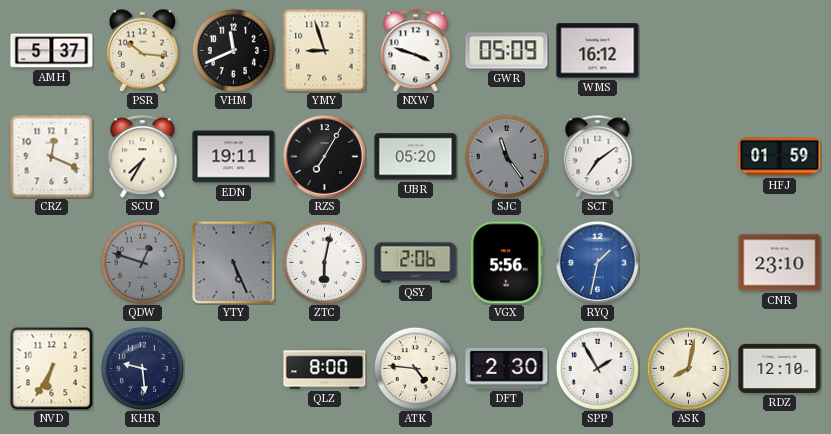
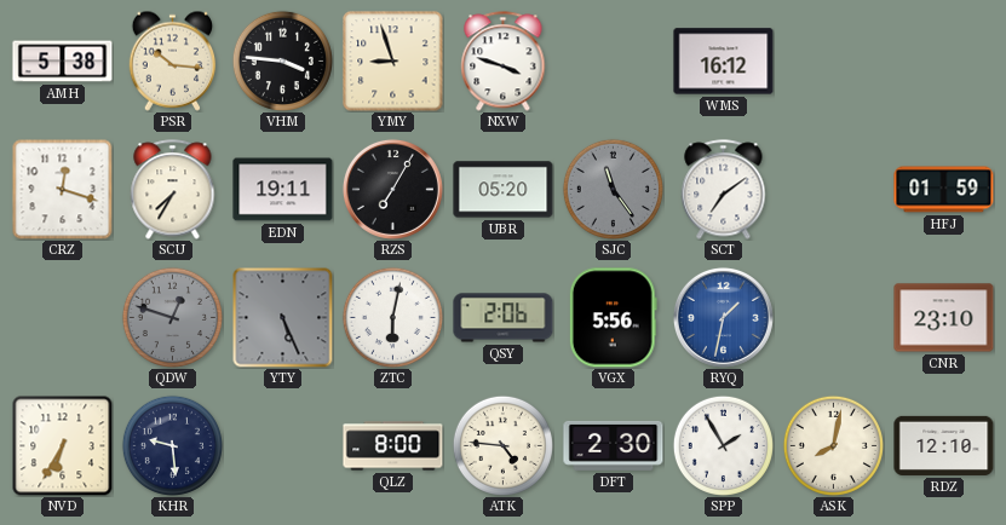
AMH: 5:37 -> 5:38 (63, 62)
VHM: 11:41 -> 3:46 (282, 60)
GWR: 05:09 -> none (507, 51)
CRZ: 12:19 -> 12:18 (62, 189)
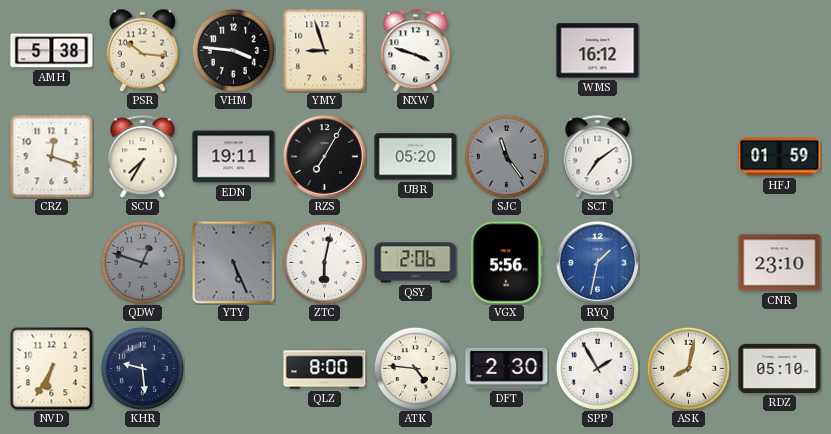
RDZ: 12:10 -> 05:10 (780, 368)
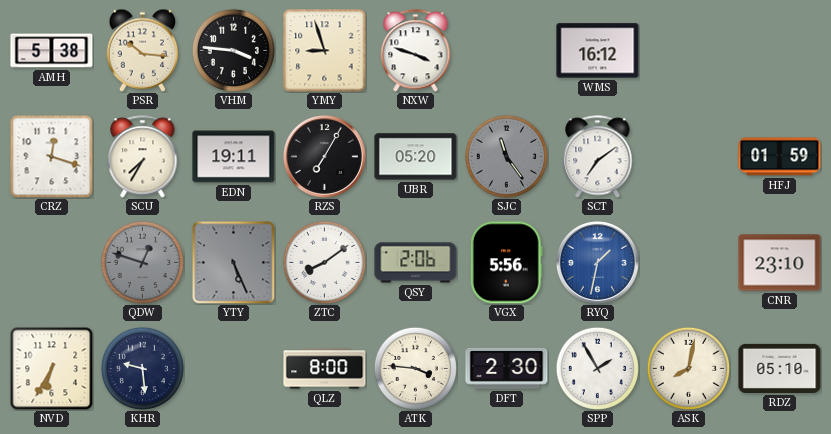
ZTC: 6:02 -> 8:09 (324, 262)
ATK: 4:46 -> 3:46 (415, 368)
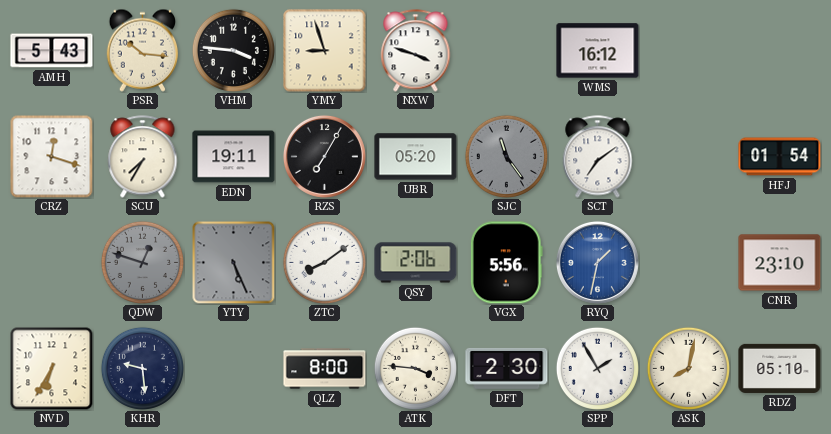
AMH: 5:38 -> 5:43 (52, 51)
HFJ: 01:59 -> 01:54 (780, 157)
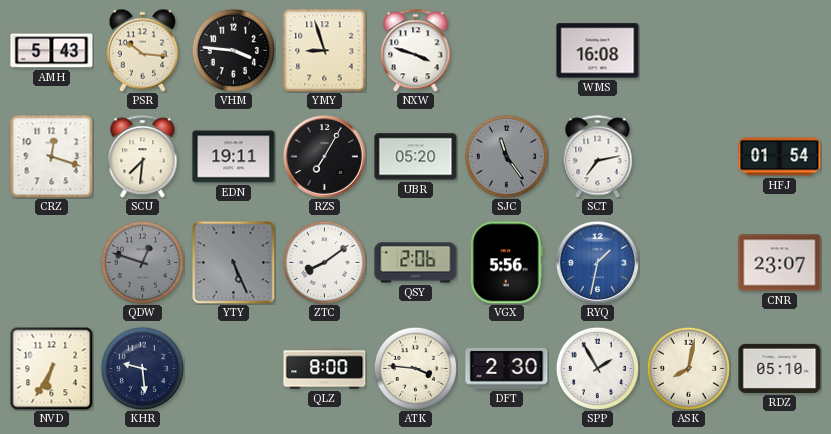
WMS: 16:12 -> 16:08 (598, 51)
SCU: 7:35 -> 7:31 (143, 157)
SCT: 7:09 -> 7:13 (598, 157)
CNR: 23:10 -> 23:07 (780, 263)
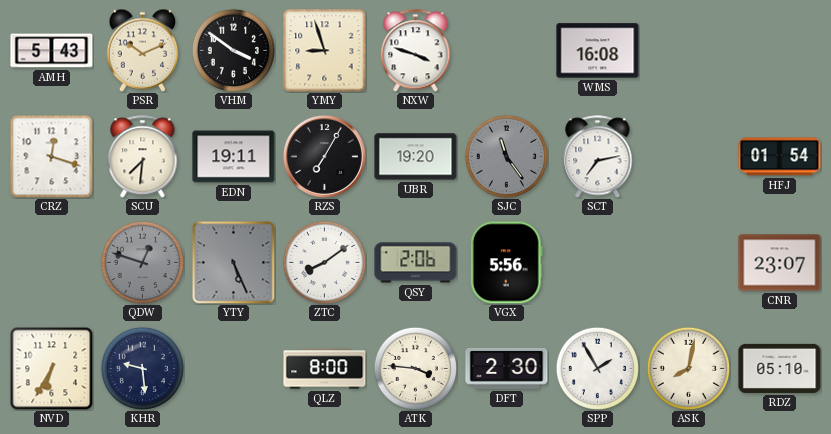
PSR: 10:16 -> 10:11 (143, 50)
VHM: 3:46 -> 3:51 (233, 50)
UBR: 05:20 -> 19:20 (416, 157)
RYQ: 1:32 -> none (597, 262)
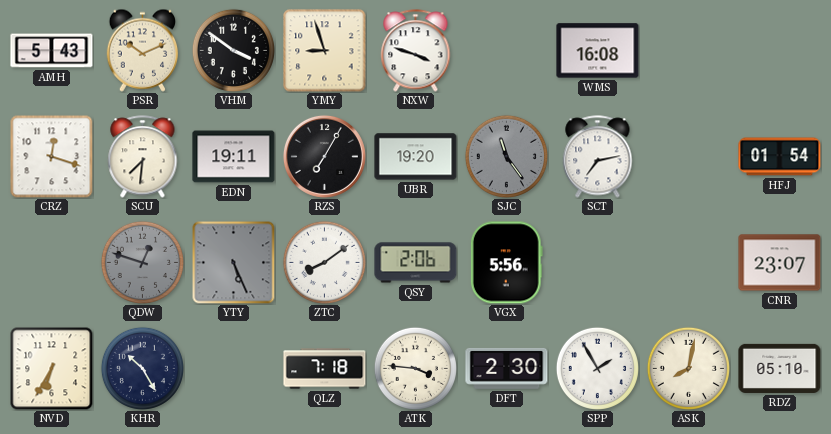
KHR: 9:29 -> 10:25 (142, 368)
QLZ: 8:00 -> 7:18 (325, 369)
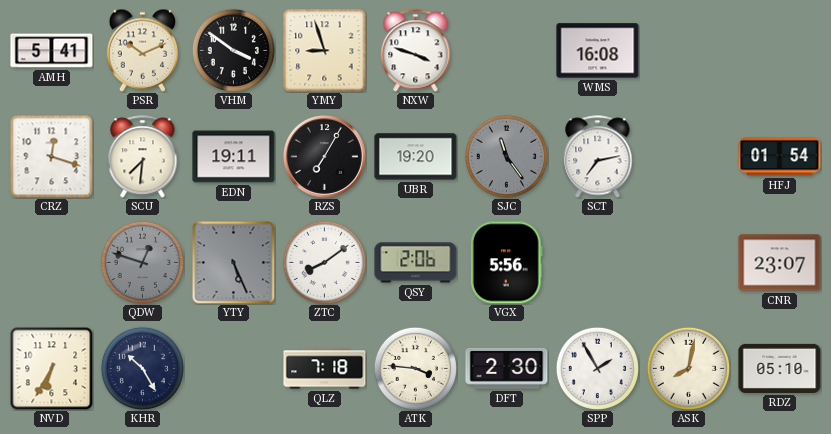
AMH: 5:43 -> 5:41 (52, 51)
